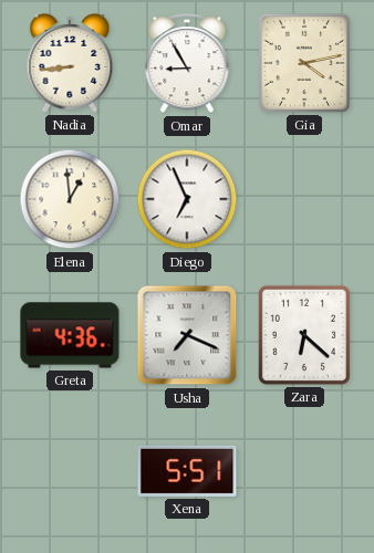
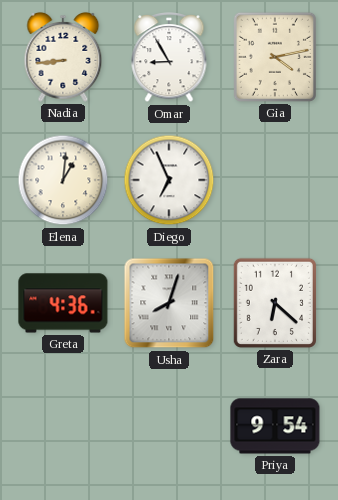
Elena: 12:59 -> 1:01 (63, 180)
Usha: 7:19 -> 8:03 (169, 303)
Xena: 5:51 -> none (187, 471)
Priya: none -> 9:54 (275, 426)
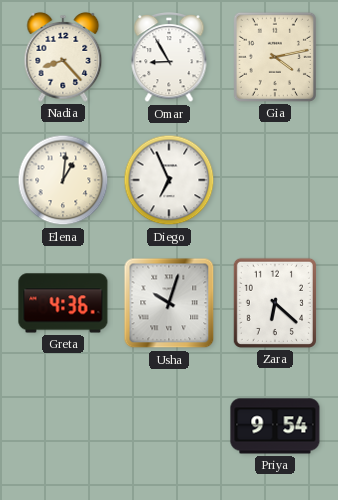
Nadia: 8:44 -> 8:23 (63, 57)
Usha: 8:03 -> 10:03 (169, 303)
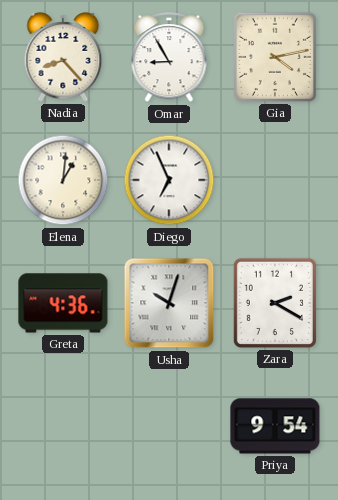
Zara: 6:22 -> 2:20 (275, 303)
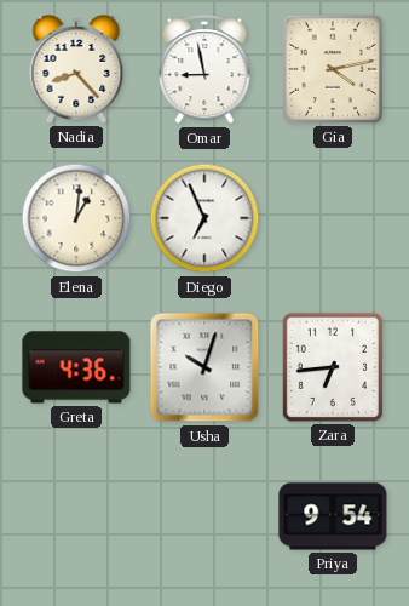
Omar: 8:55 -> 8:58 (204, 70)
Zara: 2:20 -> 6:44 (333, 367)
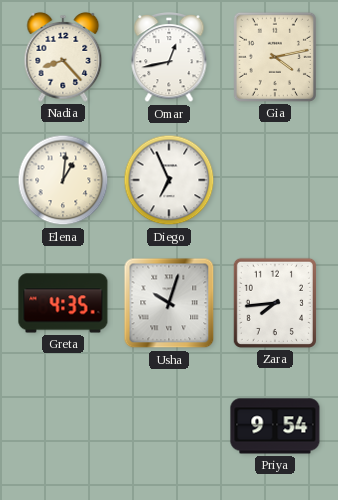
Omar: 8:58 -> 12:43 (169, 58)
Greta: 4:36 -> 4:35 (63, 303)
Zara: 6:44 -> 7:44 (275, 303)
